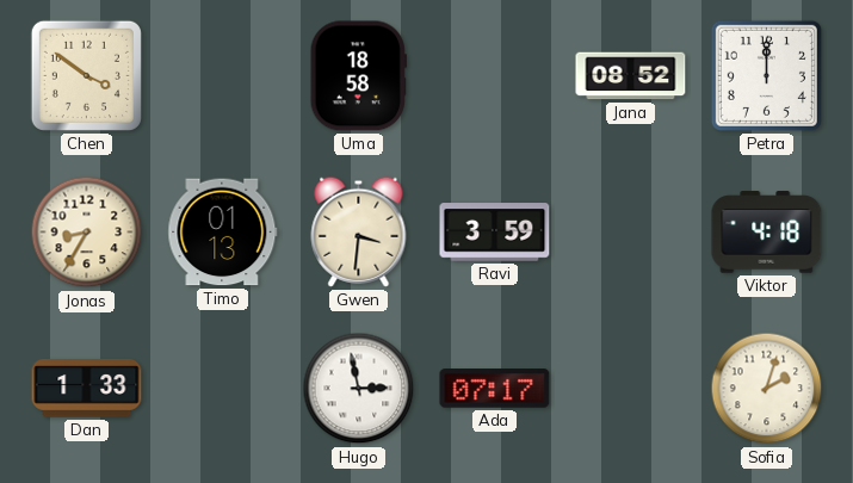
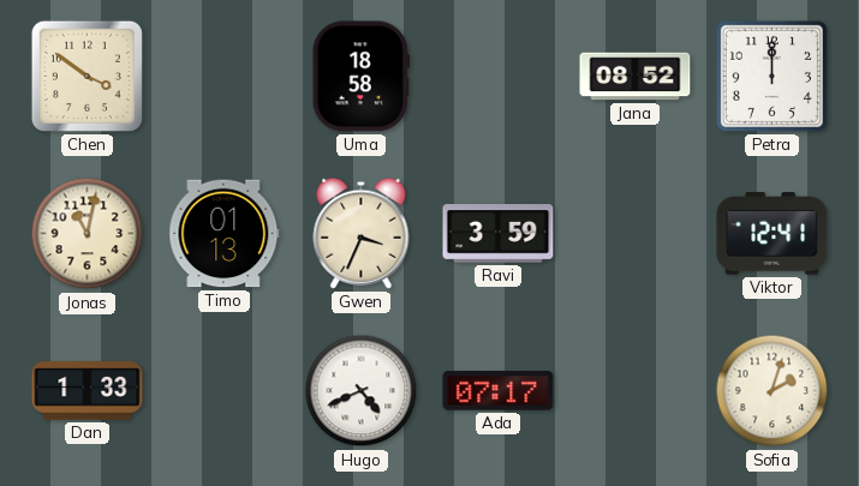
Jonas: 8:35 -> 11:02 (88, 234)
Gwen: 3:31 -> 3:34 (362, 233)
Viktor: 4:18 -> 12:41 (772, 234)
Hugo: 2:58 -> 4:41 (362, 391)
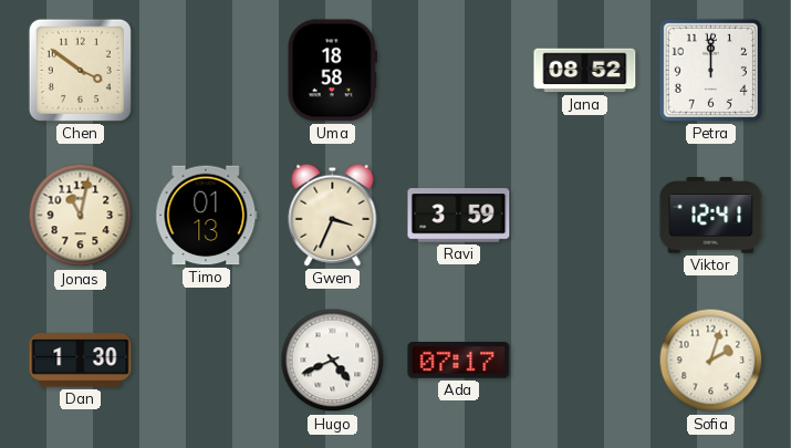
Dan: 1:33 -> 1:30 (81, 361)
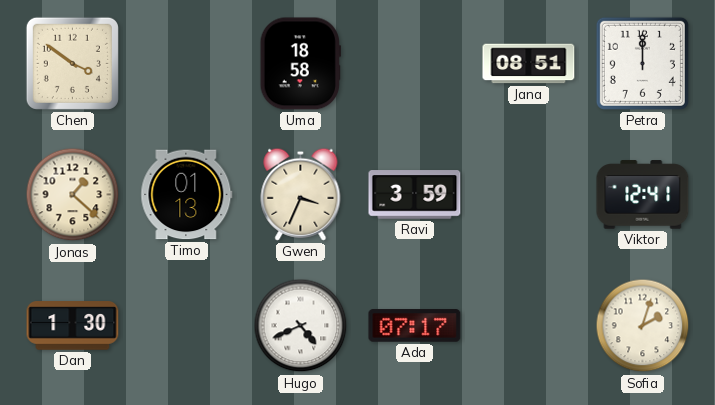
Jana: 08:52 -> 08:51 (529, 64)
Jonas: 11:02 -> 1:22 (73, 195)
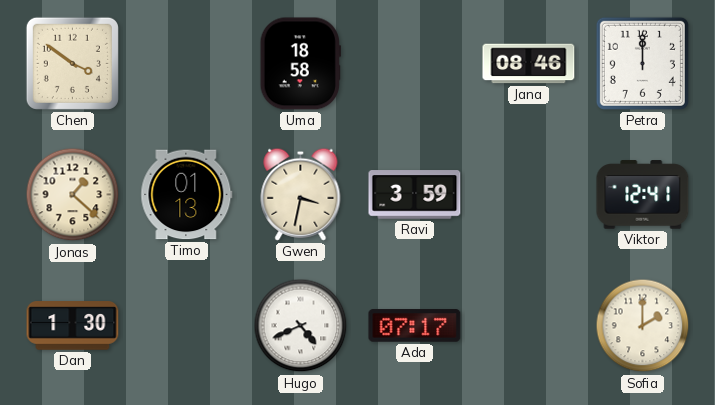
Jana: 08:51 -> 08:46 (529, 64)
Gwen: 3:34 -> 3:32 (301, 194)
Sofia: 2:03 -> 2:00 (643, 326)
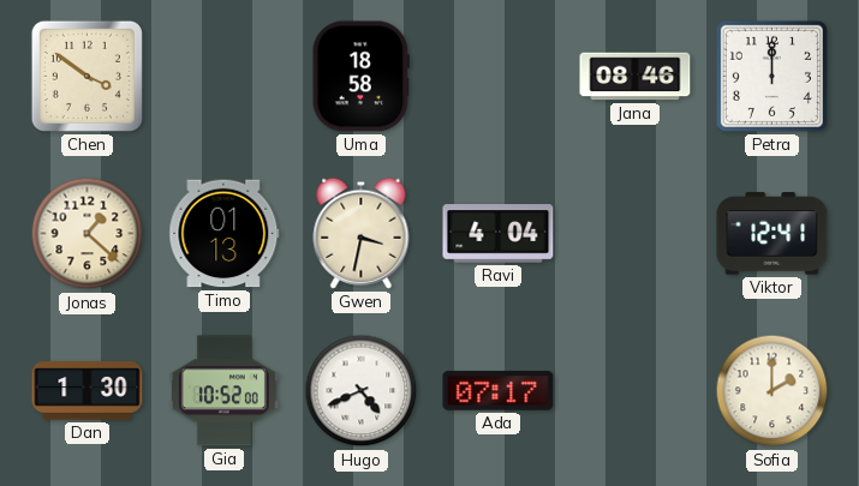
Ravi: 3:59 -> 4:04 (499, 234)
Gia: none -> 10:52 (223, 391)
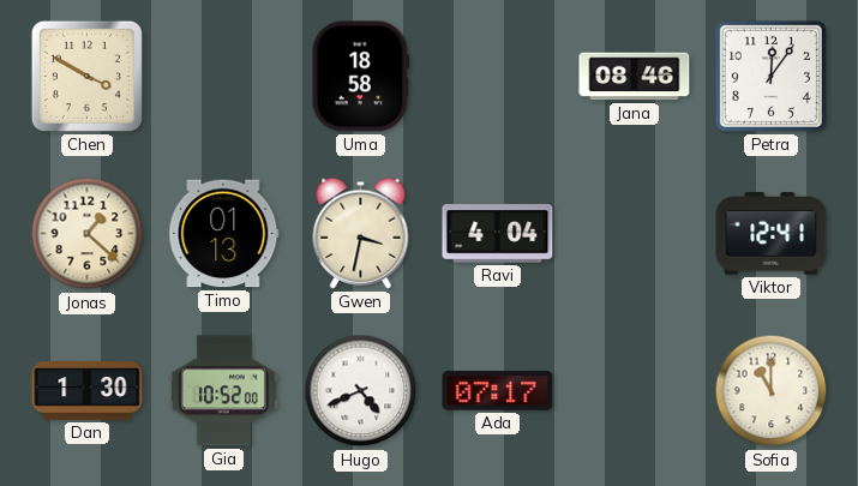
Chen: 3:51 -> 3:50 (86, 76)
Petra: 12:00 -> 12:06 (770, 76)
Sofia: 2:00 -> 11:00 (772, 391)
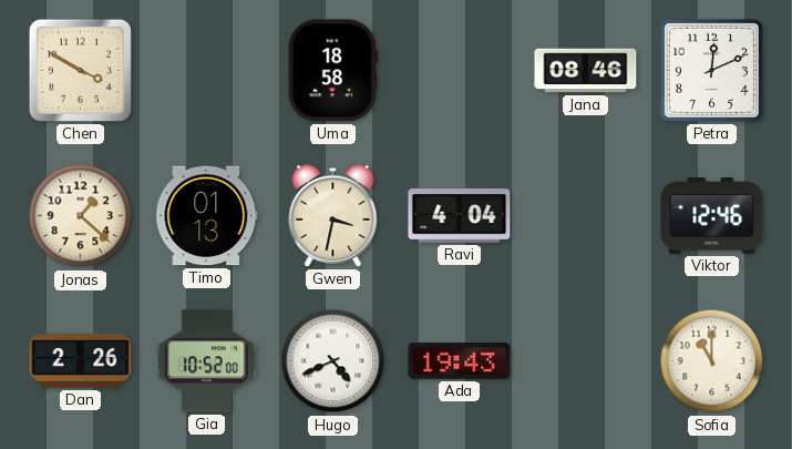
Petra: 12:06 -> 12:11 (711, 70)
Viktor: 12:41 -> 12:46 (712, 216)
Dan: 1:30 -> 2:26 (81, 361)
Ada: 07:17 -> 19:43 (460, 361)
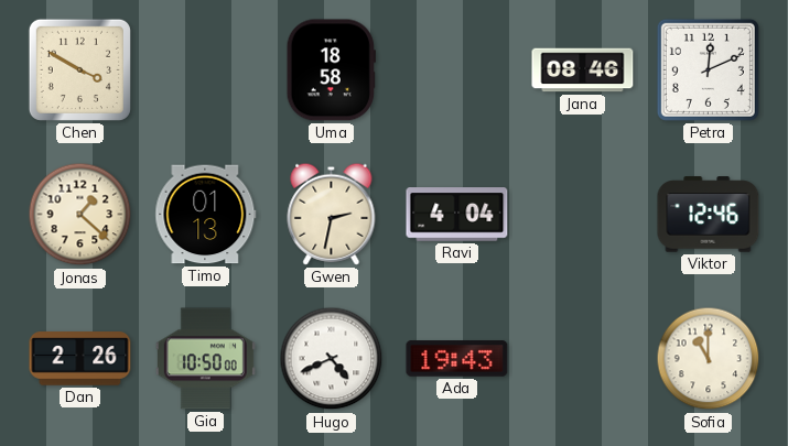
Gwen: 3:32 -> 2:32 (332, 214)
Gia: 10:52 -> 10:50 (205, 359)
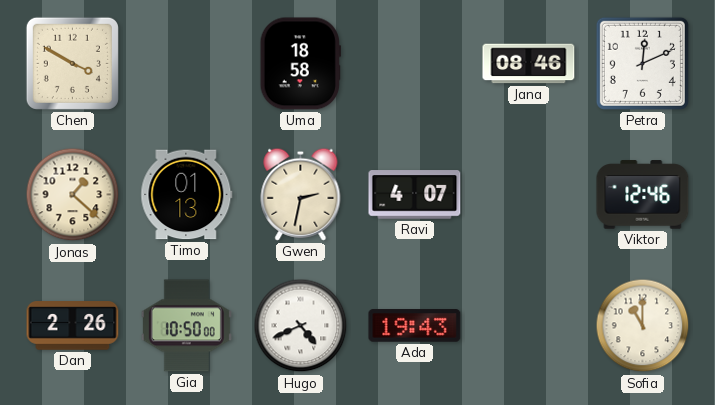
Ravi: 4:04 -> 4:07 (415, 195)
